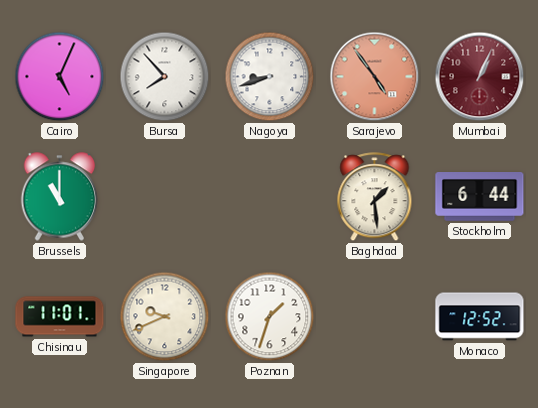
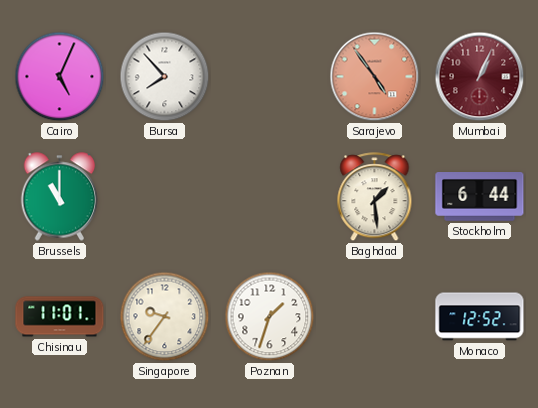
Nagoya: 8:42 -> none (270, 77)
Singapore: 9:41 -> 9:36 (165, 317)
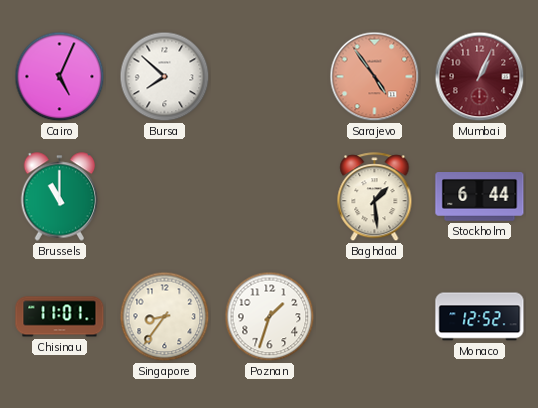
Bursa: 7:53 -> 7:52 (165, 77)
Singapore: 9:36 -> 8:36 (165, 317)
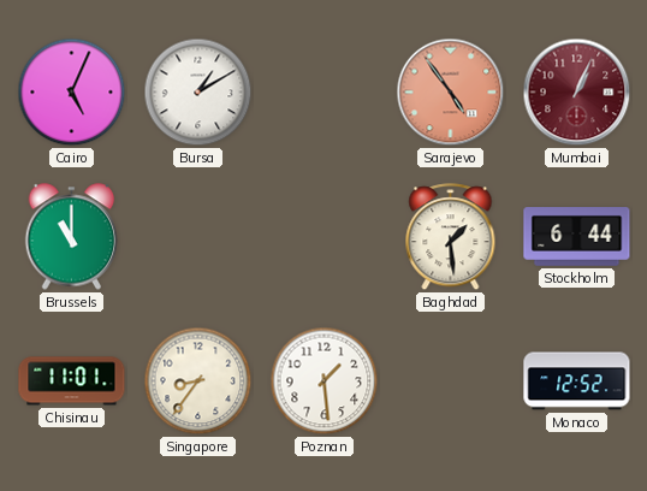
Bursa: 7:52 -> 1:10 (198, 93)
Poznan: 1:33 -> 1:29 (325, 381)
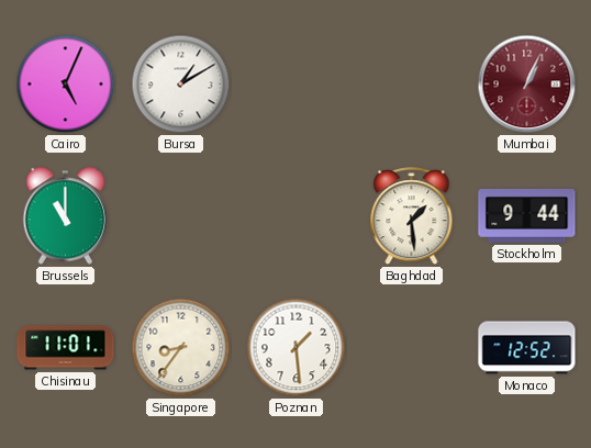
Sarajevo: 4:54 -> none (451, 93)
Stockholm: 6:44 -> 9:44 (527, 216)
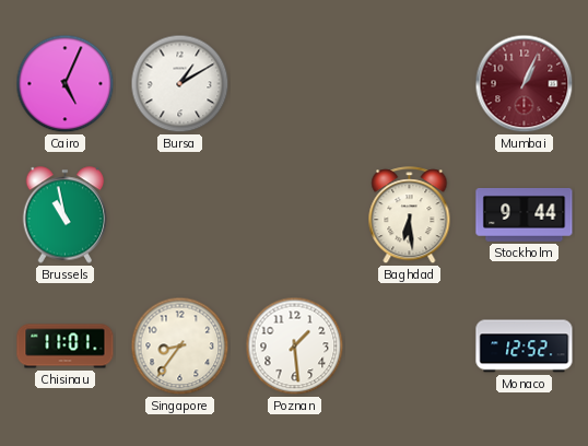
Brussels: 11:00 -> 10:58 (66, 215)
Baghdad: 1:29 -> 6:29 (410, 215)
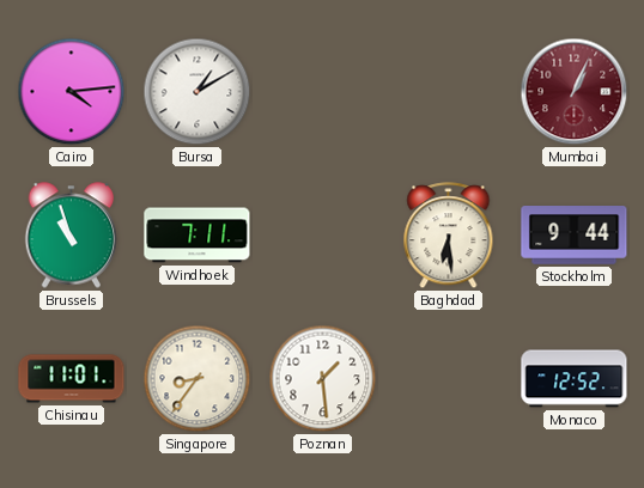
Cairo: 5:04 -> 4:14 (72, 92)
Brussels: 10:58 -> 10:57 (72, 236)
Windhoek: none -> 7:11 (198, 236)
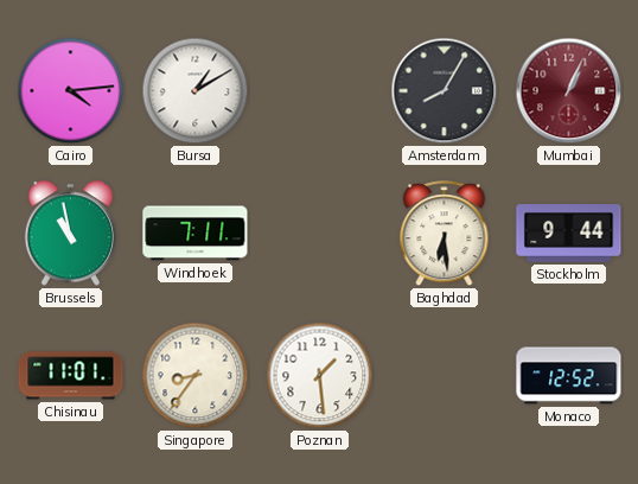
Amsterdam: none -> 8:05 (445, 91)
Brussels: 10:57 -> 10:58 (71, 234)
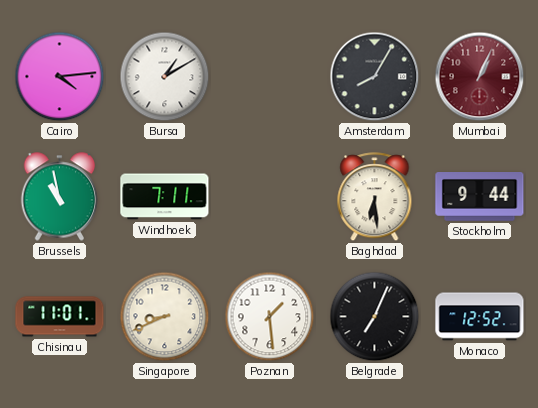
Singapore: 8:36 -> 8:41 (165, 317)
Belgrade: none -> 7:04 (375, 317)
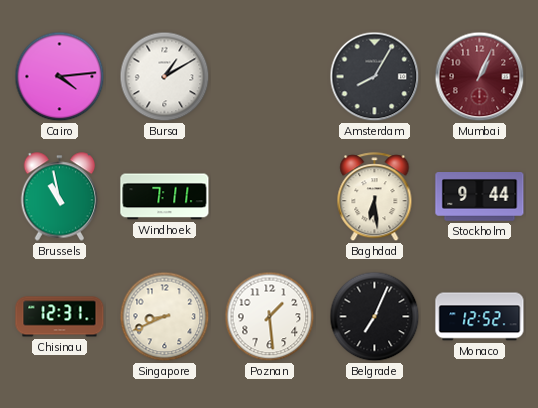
Chisinau: 11:01 -> 12:31 (60, 317)
